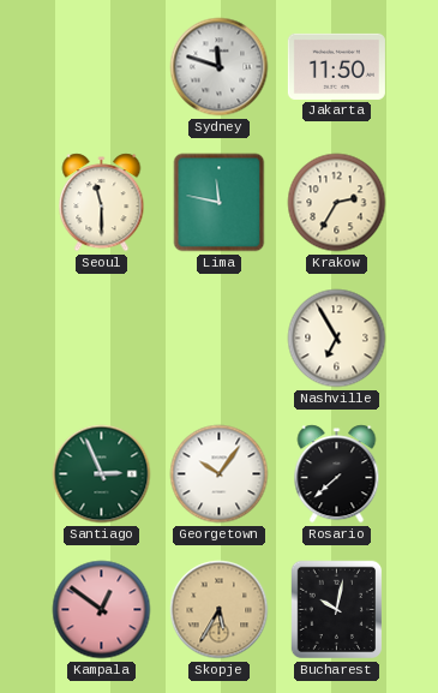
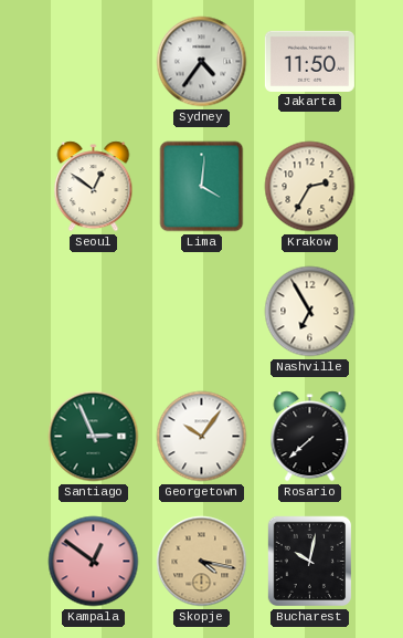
Sydney: 11:48 -> 4:36 (202, 62)
Seoul: 11:30 -> 12:51 (94, 187)
Lima: 11:47 -> 4:01 (202, 187)
Skopje: 5:35 -> 4:17 (202, 562)
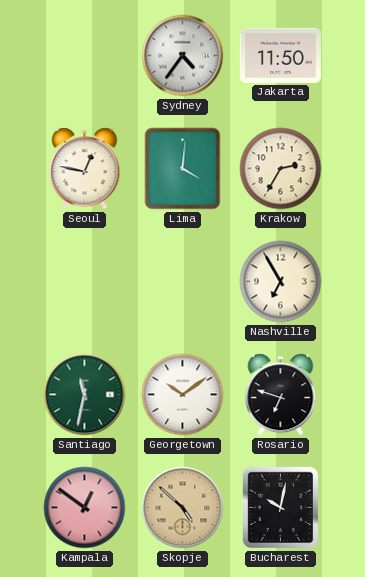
Seoul: 12:51 -> 12:47 (85, 169)
Santiago: 2:56 -> 11:32 (85, 395)
Georgetown: 10:06 -> 10:09 (183, 395)
Rosario: 7:38 -> 6:48 (281, 395)
Skopje: 4:17 -> 4:52 (183, 508)
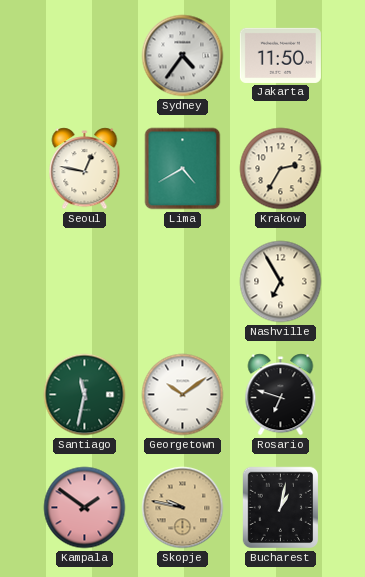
Lima: 4:01 -> 4:40 (183, 169)
Kampala: 12:51 -> 1:51 (85, 508)
Skopje: 4:52 -> 9:47 (183, 508)
Bucharest: 10:02 -> 1:02 (280, 508)
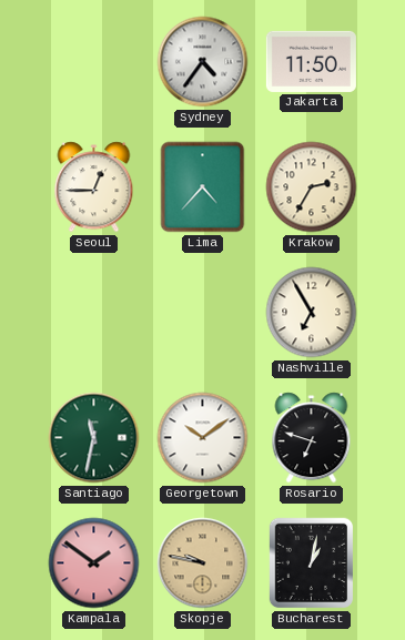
Seoul: 12:47 -> 12:45 (94, 187)
Lima: 4:40 -> 4:37 (203, 187)
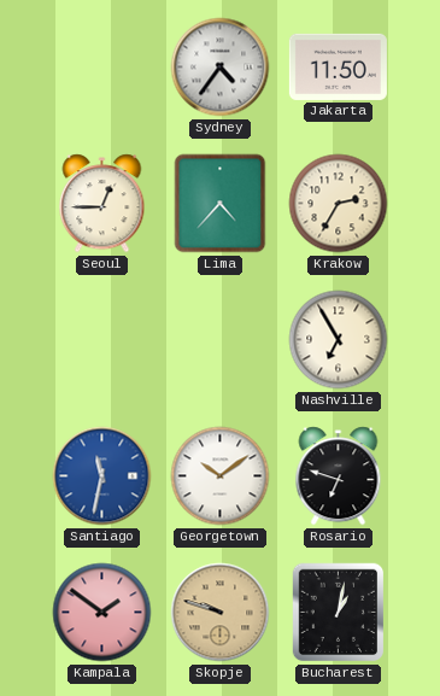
Santiago dial: green -> blue (102, 476)
Skopje: 9:47 -> 9:48 (221, 613)
